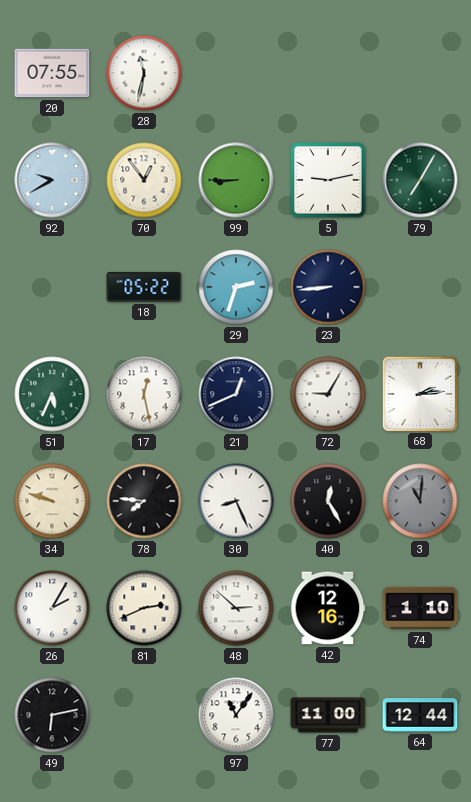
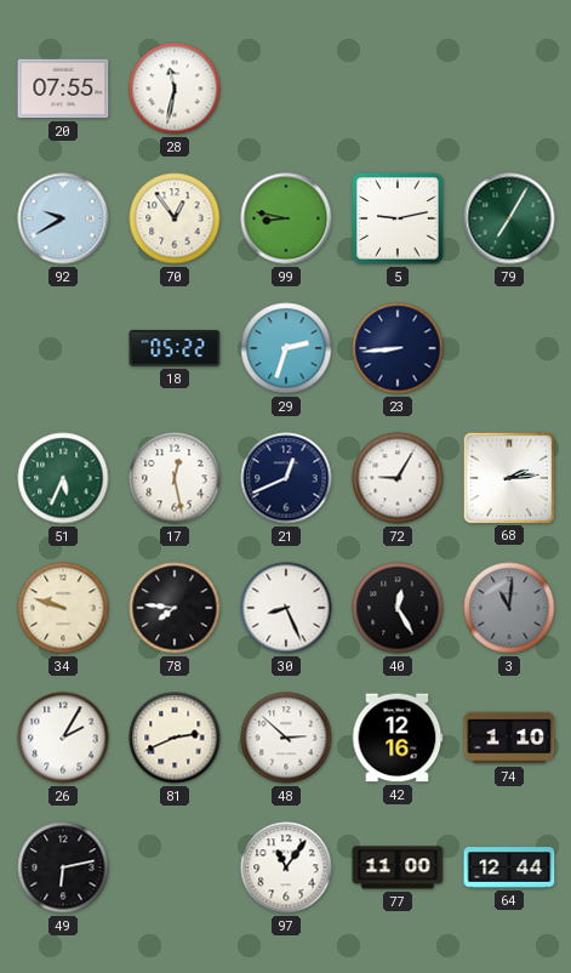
99: 8:45 -> 8:47 (286, 218)
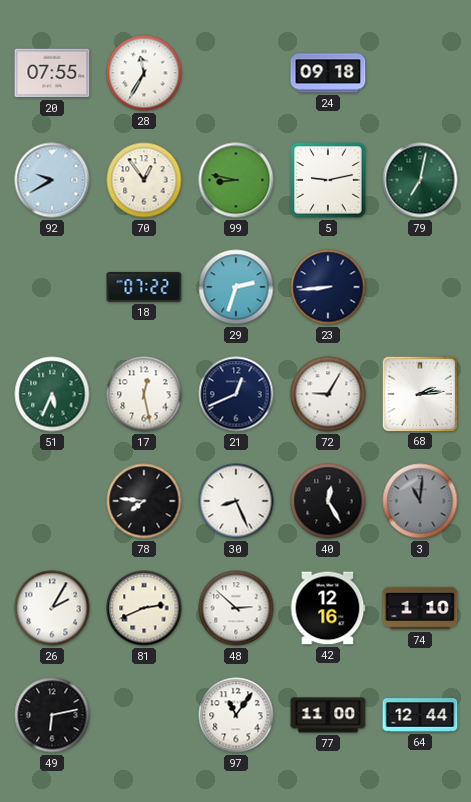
28: 11:32 -> 11:35 (144, 73)
24: none -> 09:18 (328, 73)
79: 7:05 -> 7:02 (420, 180)
18: 05:22 -> 07:22 (144, 287)
34: 9:48 -> none (63, 608)
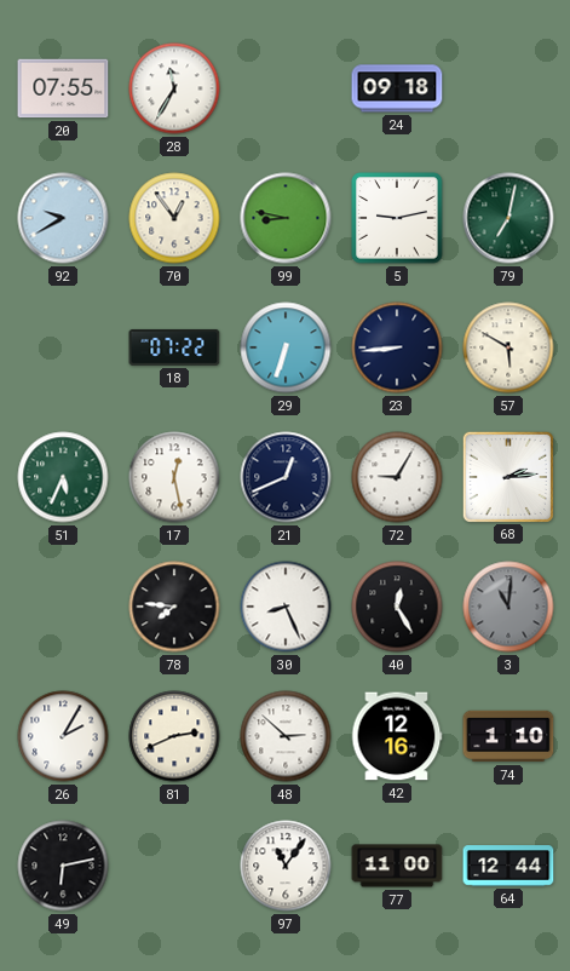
29: 2:33 -> 6:33 (286, 347)
57: none -> 5:50 (508, 347)
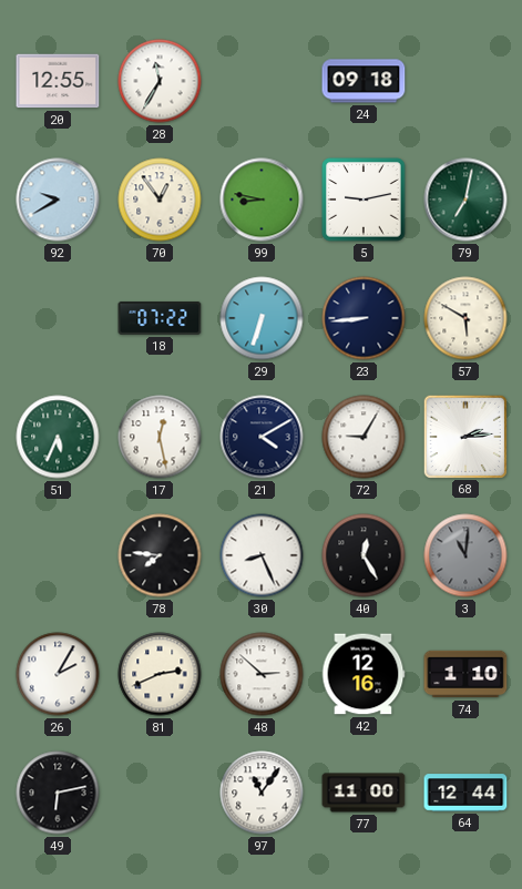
20: 07:55 -> 12:55 (58, 81)
21: 12:41 -> 4:10 (262, 437)
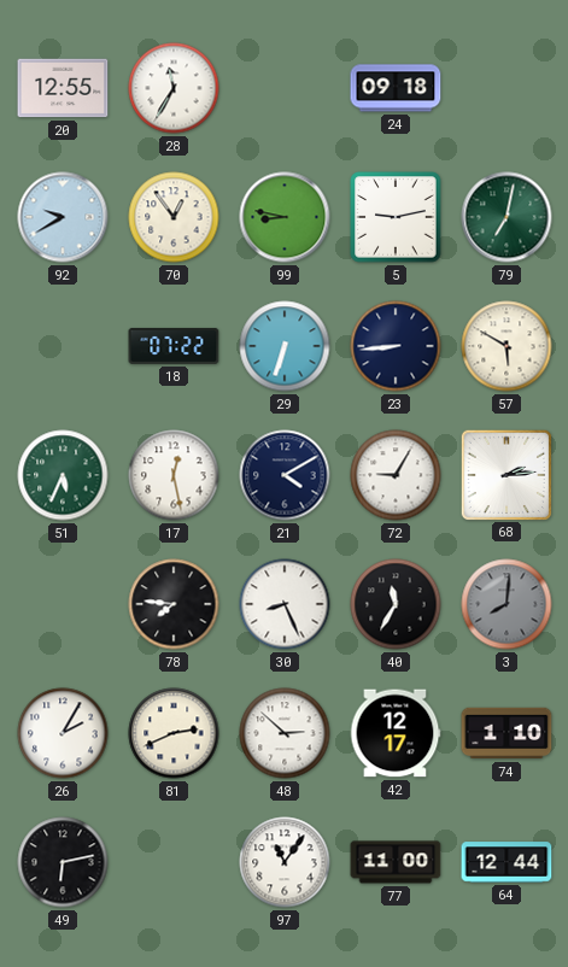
40: 12:25 -> 11:35 (396, 604)
3: 11:01 -> 8:01 (506, 604)
42: 12:16 -> 12:17 (396, 733)
